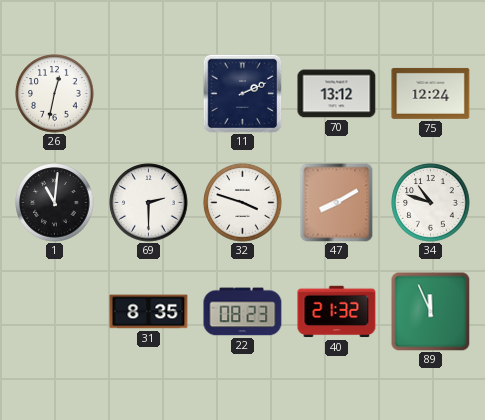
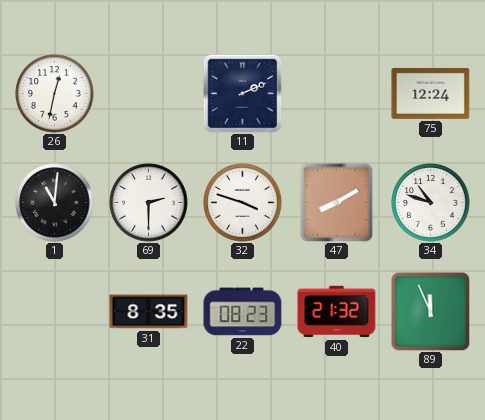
70: 13:12 -> none (337, 94)
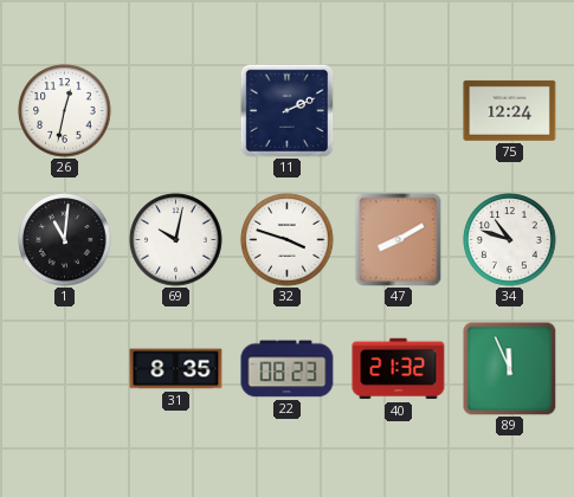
69: 2:30 -> 10:02 (176, 240)
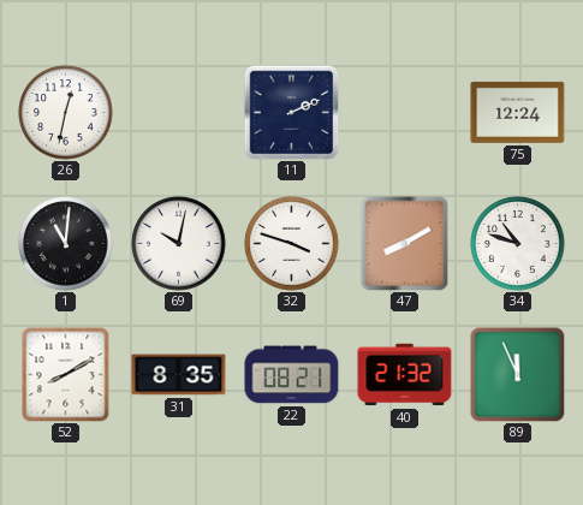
52: none -> 8:10 (66, 375)
22: 08:23 -> 08:21 (292, 375)
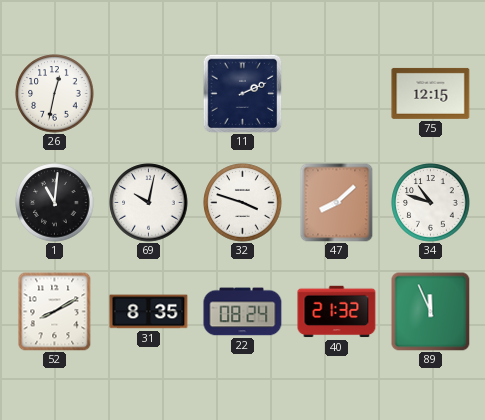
75: 12:24 -> 12:15 (431, 93)
47: 8:10 -> 8:08 (337, 203)
22: 08:21 -> 08:24 (243, 312)
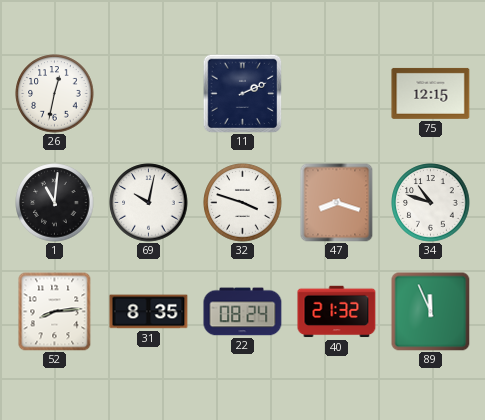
47: 8:08 -> 8:18 (337, 203)
52: 8:10 -> 8:14 (55, 312)
